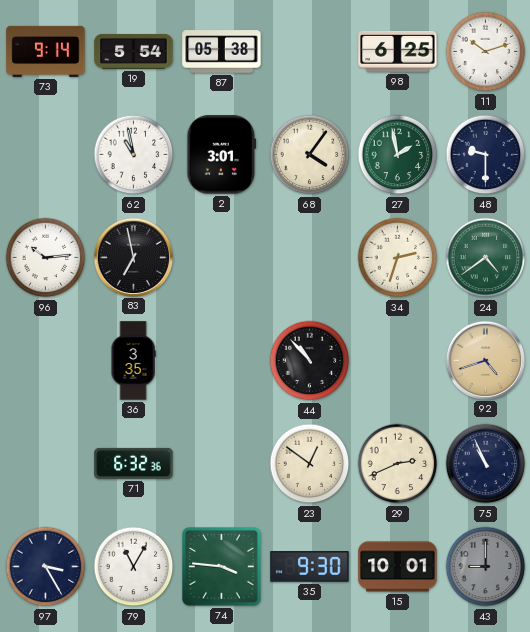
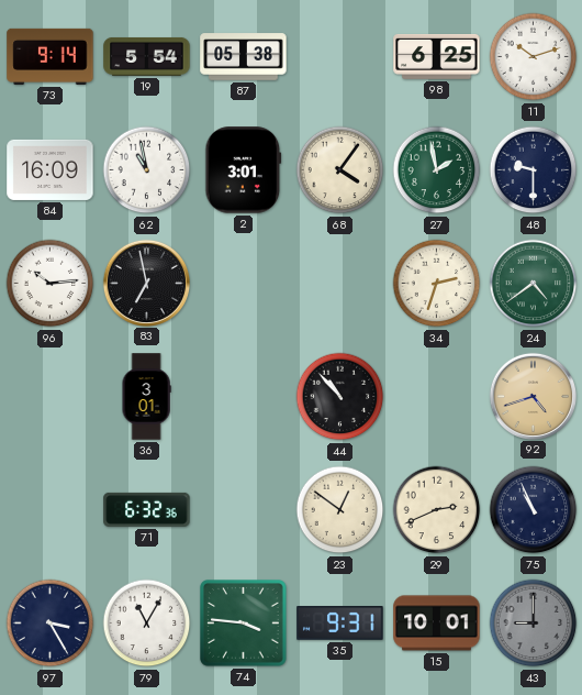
84: none -> 16:09 (51, 169)
36: 3:35 -> 3:01 (146, 397)
35: 9:30 -> 9:31 (340, 624)
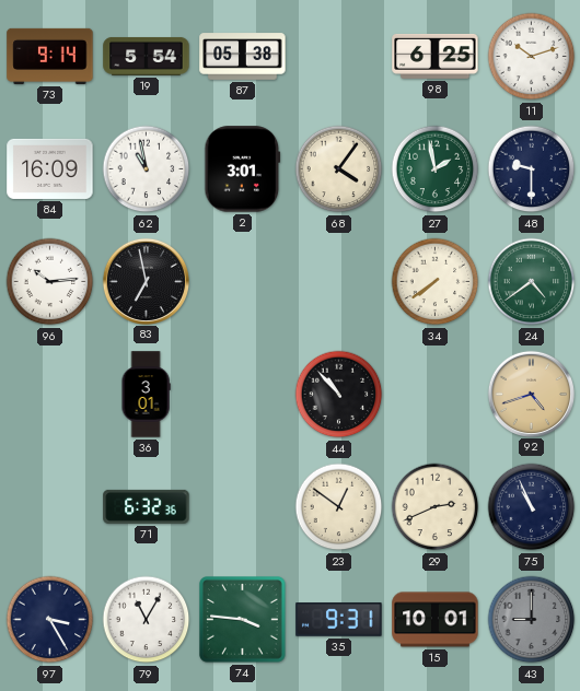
34: 2:33 -> 7:39 (436, 282)
